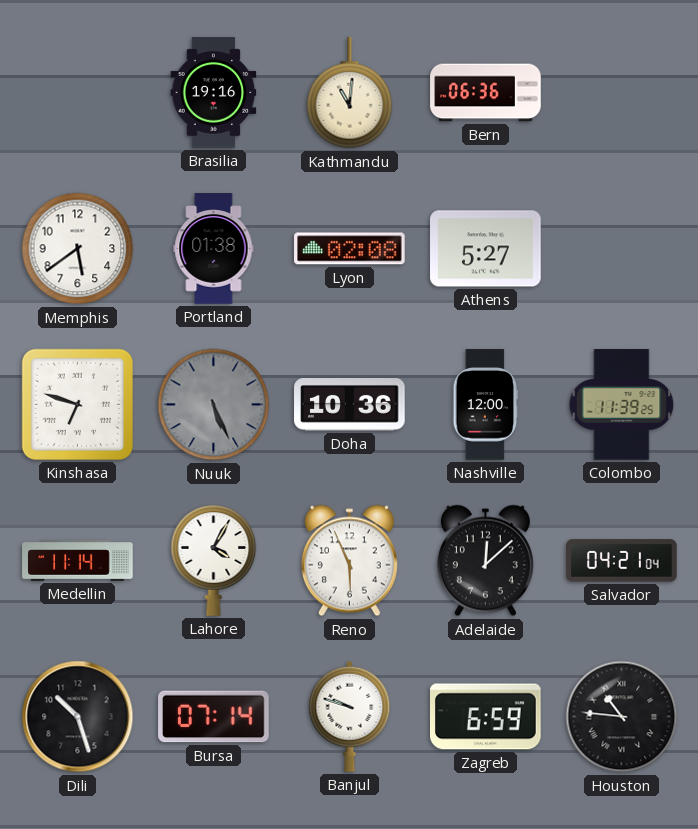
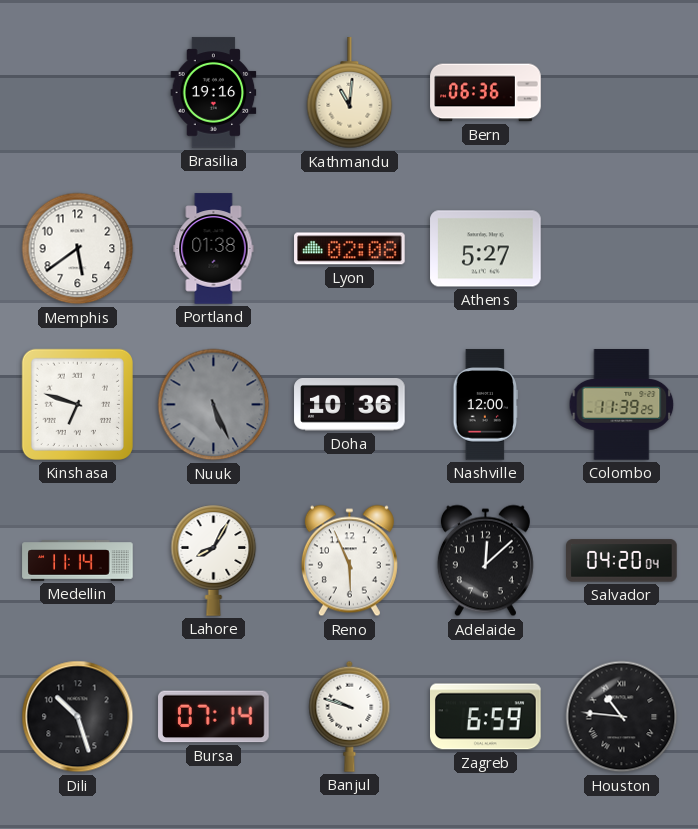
Lahore: 4:05 -> 8:05 (214, 560)
Salvador: 04:21 -> 04:20 (622, 561)
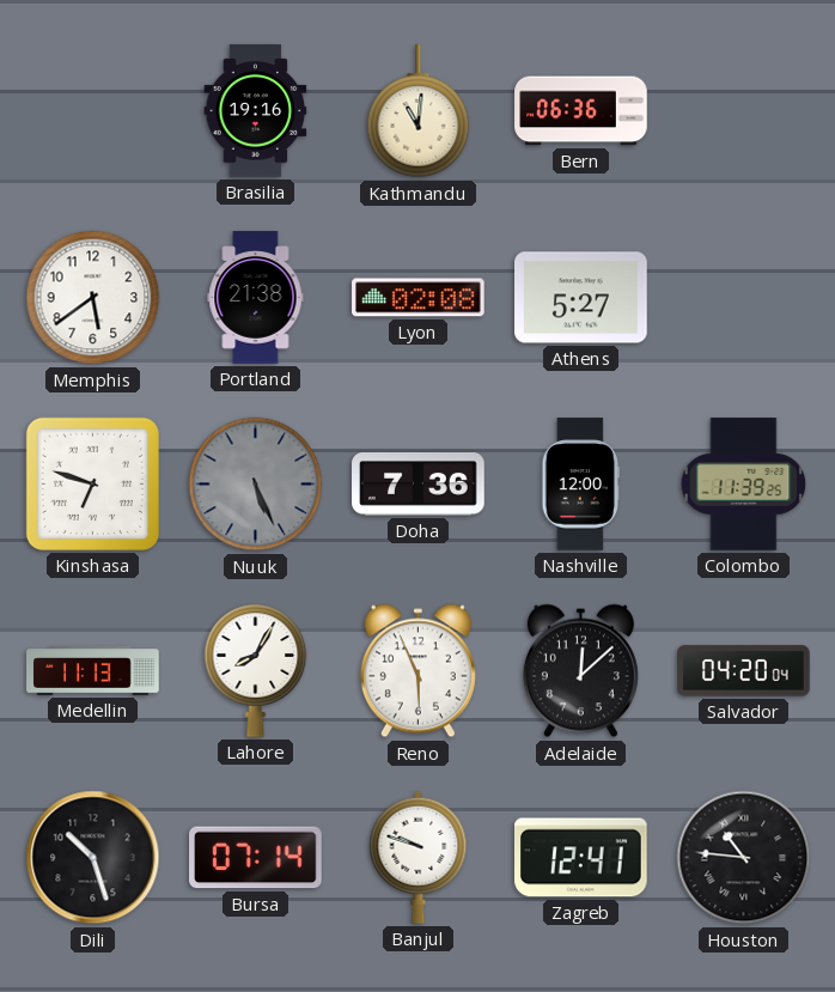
Portland: 01:38 -> 21:38 (256, 298)
Doha: 10:36 -> 7:36 (419, 485)
Medellin: 11:14 -> 11:13 (93, 671)
Zagreb: 6:59 -> 12:41 (581, 858)
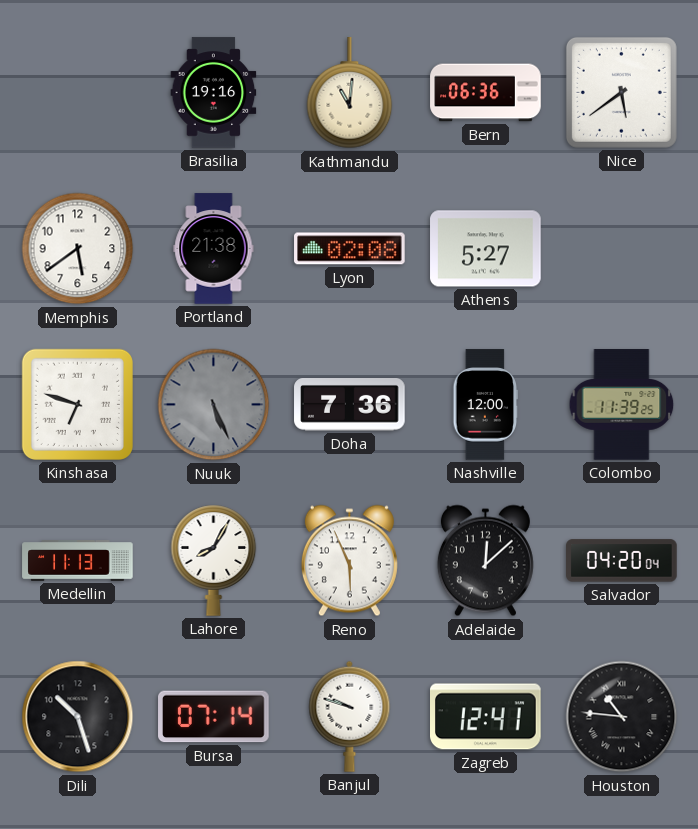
Nice: none -> 5:39 (621, 92)
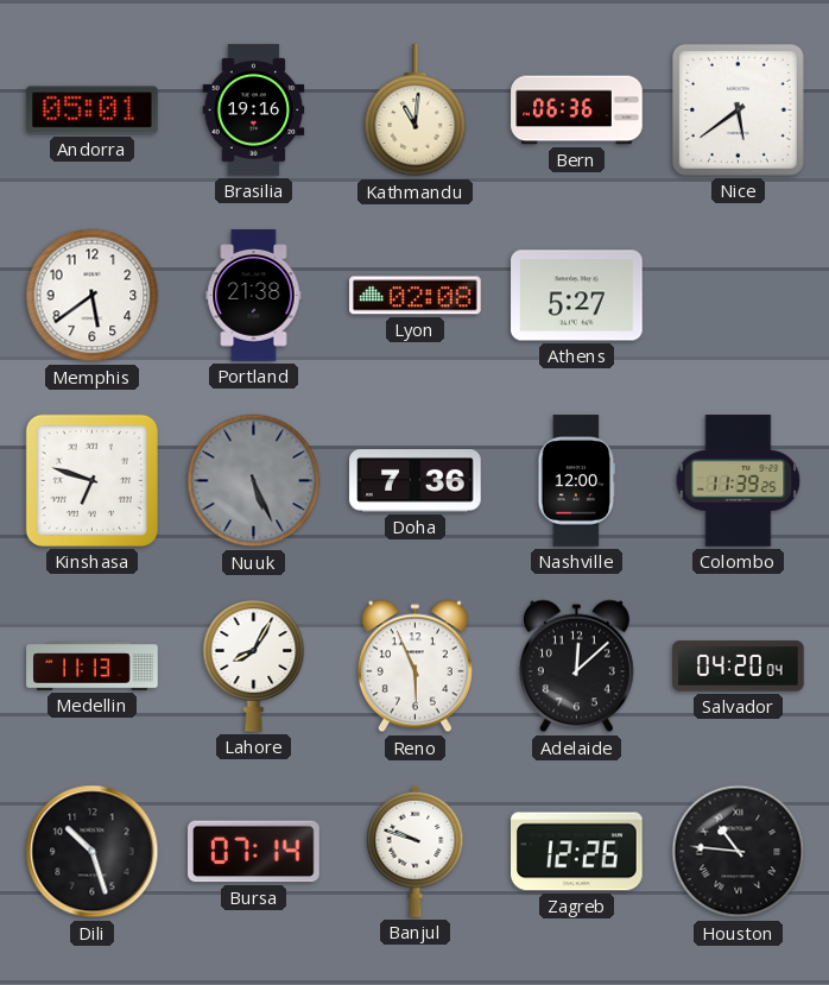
Andorra: none -> 05:01 (93, 111)
Zagreb: 12:41 -> 12:26 (577, 852)
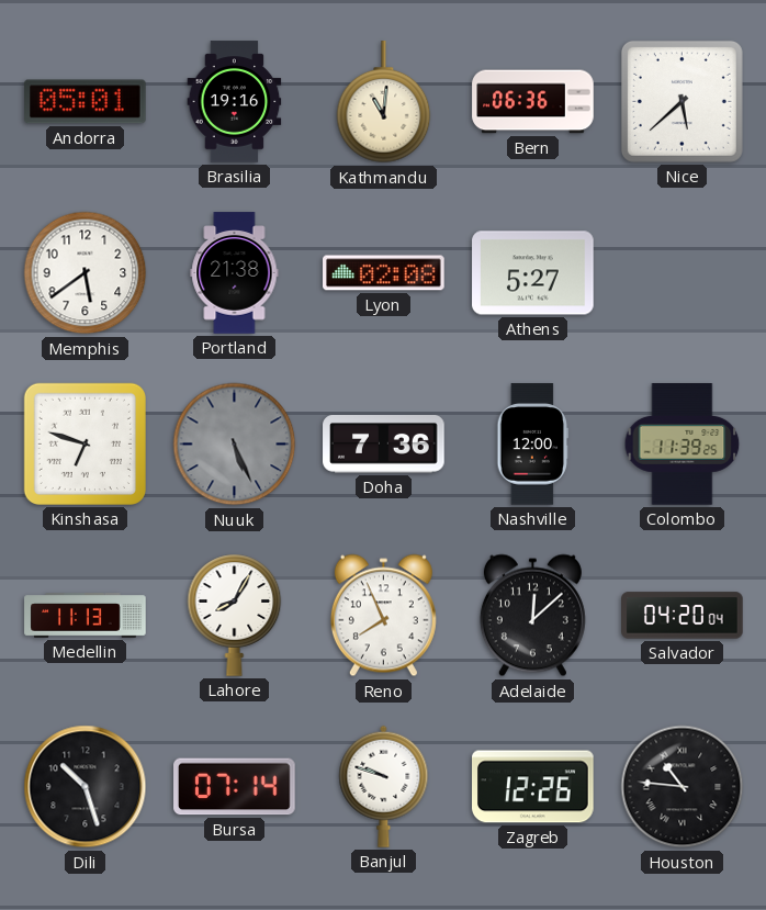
Nice: 5:39 -> 5:38 (681, 101)
Reno: 5:56 -> 7:56 (383, 616)
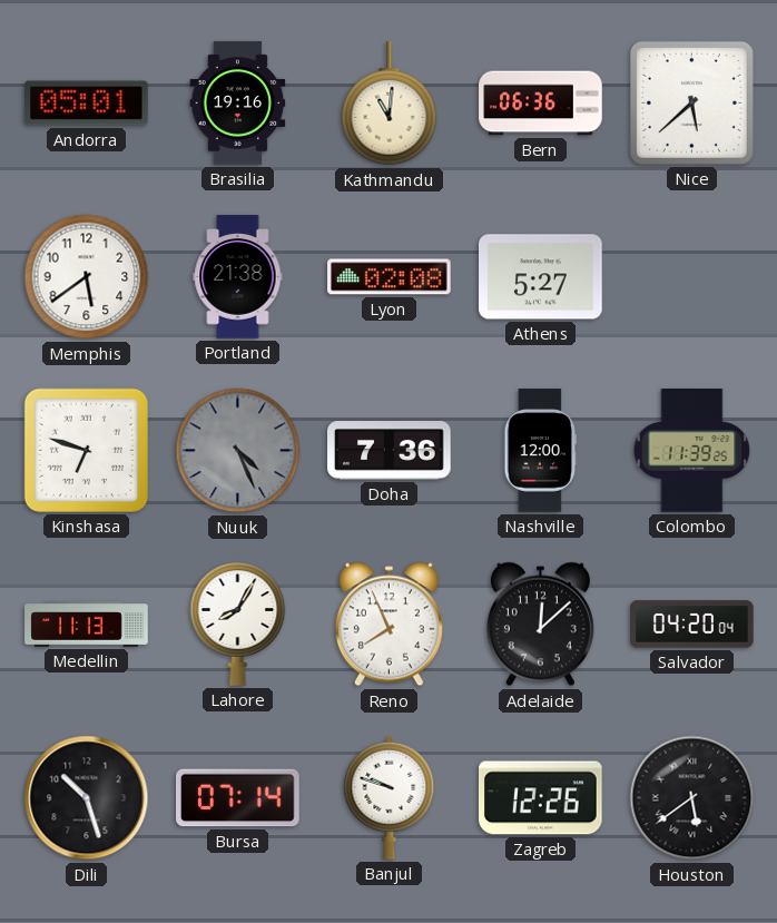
Nuuk: 5:26 -> 4:26 (238, 451)
Houston: 10:46 -> 5:39 (692, 798)
